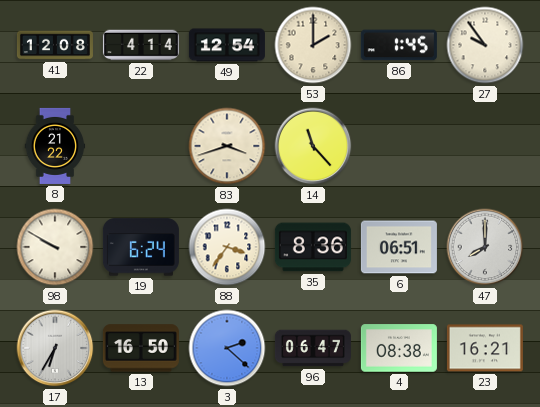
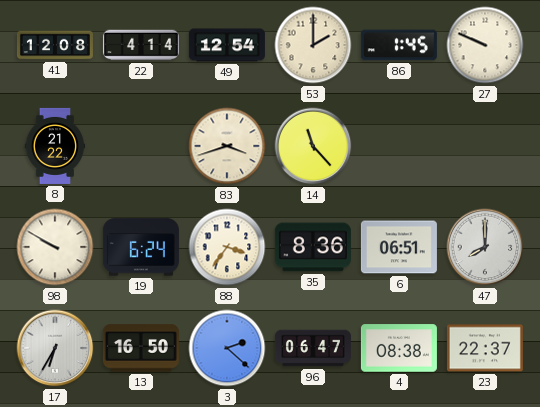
27: 9:54 -> 9:49 (485, 45)
23: 16:21 -> 22:37 (485, 348)
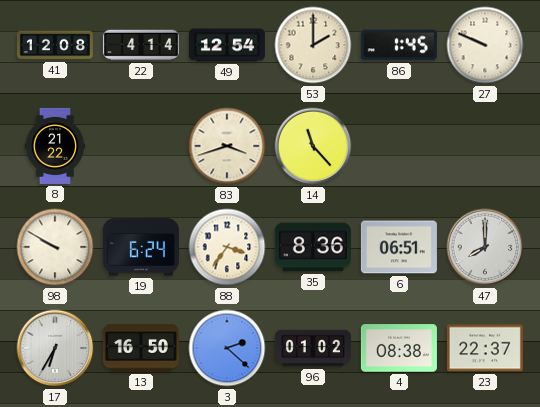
96: 06:47 -> 01:02 (313, 348)
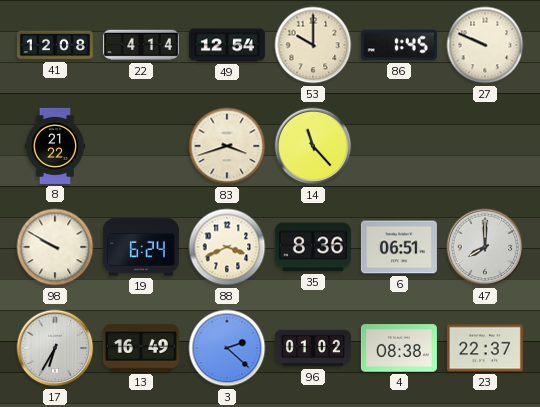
53: 2:00 -> 10:00 (313, 45)
88: 3:36 -> 3:41 (227, 247)
13: 16:50 -> 16:49 (141, 348)
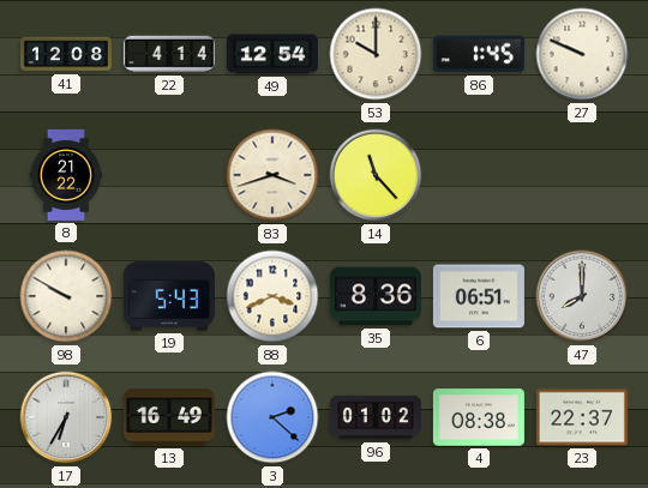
19: 6:24 -> 5:43 (169, 296)
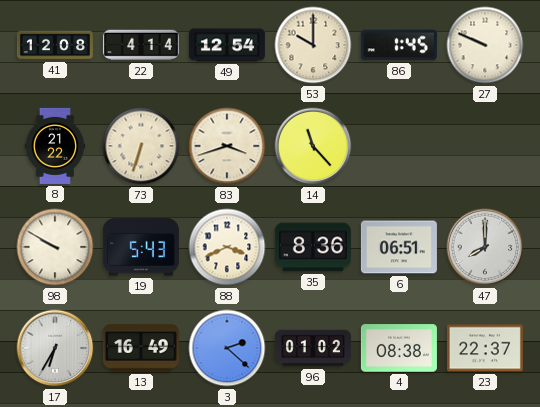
73: none -> 6:33 (141, 146)
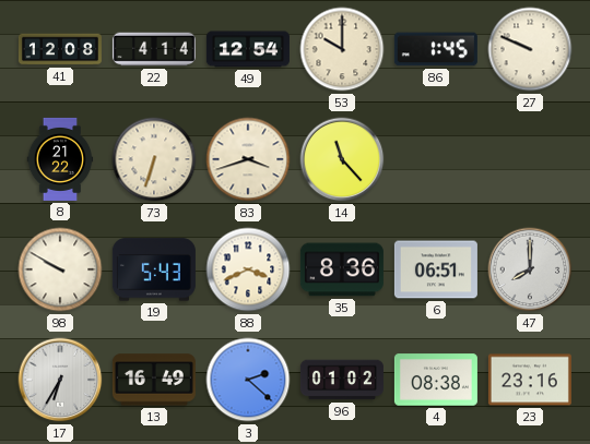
23: 22:37 -> 23:16 (530, 380)
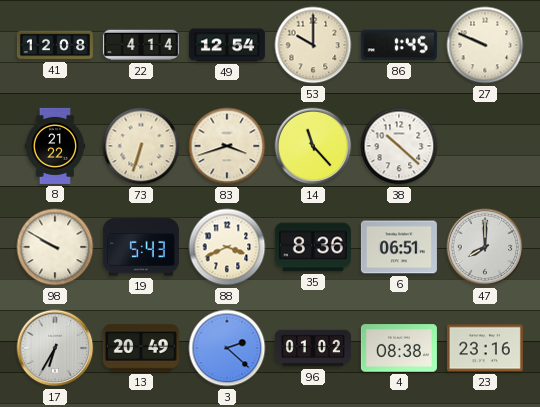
38: none -> 10:22 (399, 146)
13: 16:49 -> 20:49 (141, 348)
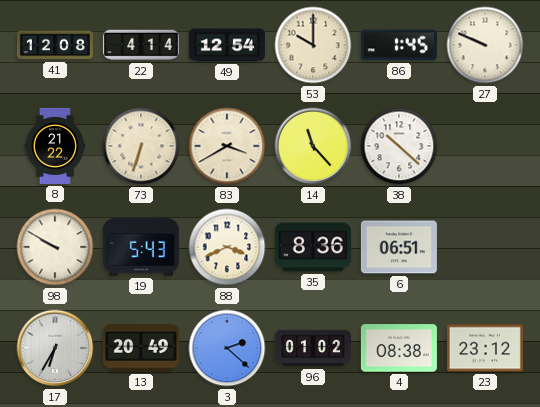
83: 3:42 -> 3:40 (227, 146)
47: 8:00 -> none (485, 247)
23: 23:16 -> 23:12 (485, 348)
